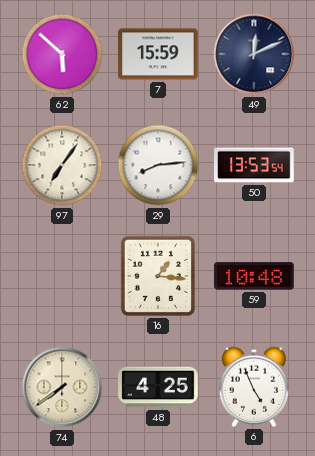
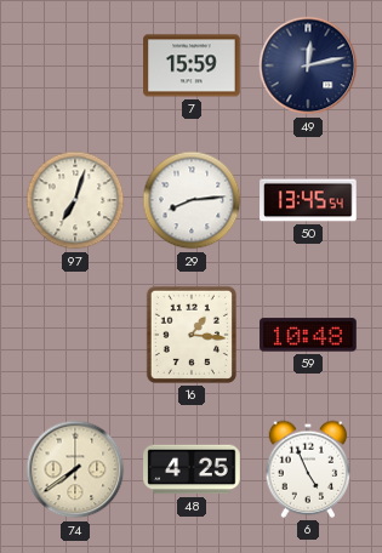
62: 5:52 -> none (62, 54)
49: 12:11 -> 12:13 (308, 65)
97: 7:06 -> 7:03 (75, 200)
50: 13:53 -> 13:45 (308, 200)
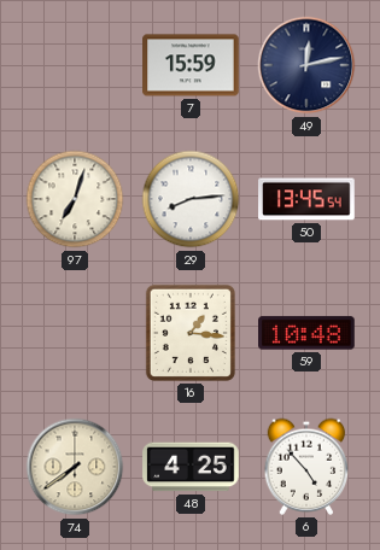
6: 4:56 -> 4:53 (306, 467)
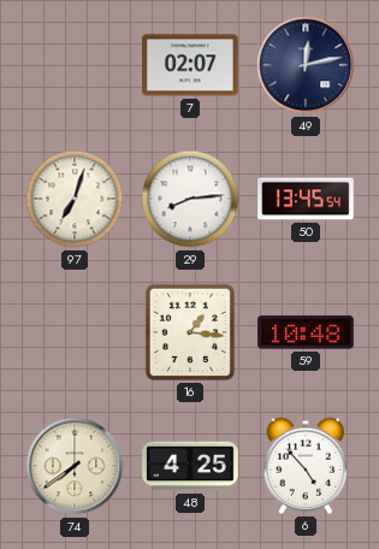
7: 15:59 -> 02:07 (190, 65)
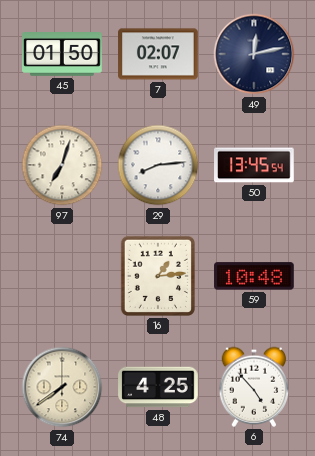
45: none -> 01:50 (62, 55)
16: 1:16 -> 1:14 (158, 276)
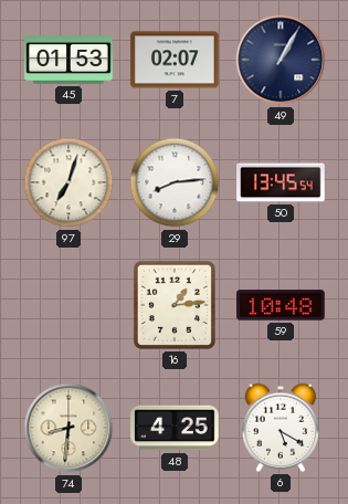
45: 01:50 -> 01:53 (68, 61)
49: 12:13 -> 1:05 (281, 60)
74: 7:39 -> 8:31 (68, 428)
6: 4:53 -> 5:20 (281, 428)
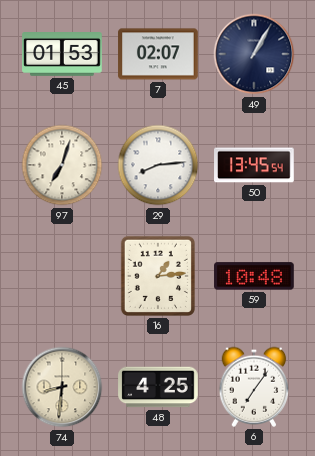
6: 5:20 -> 7:06 (254, 387)
